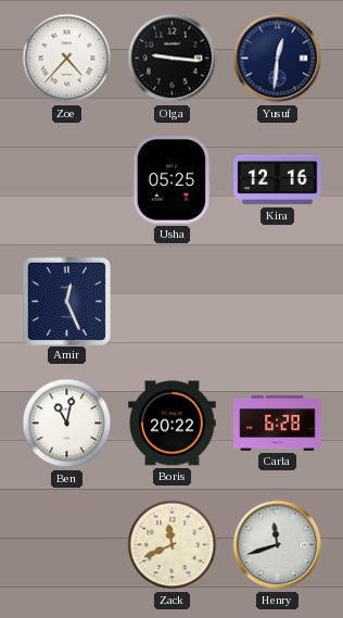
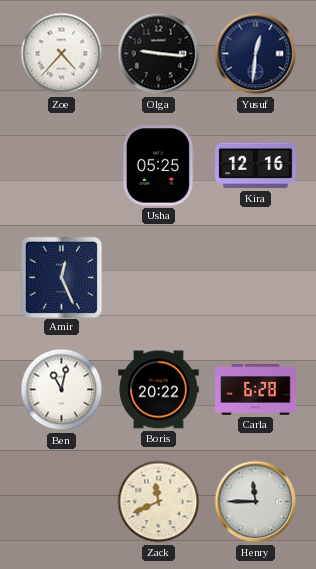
Henry: 11:42 -> 11:45 (256, 502)
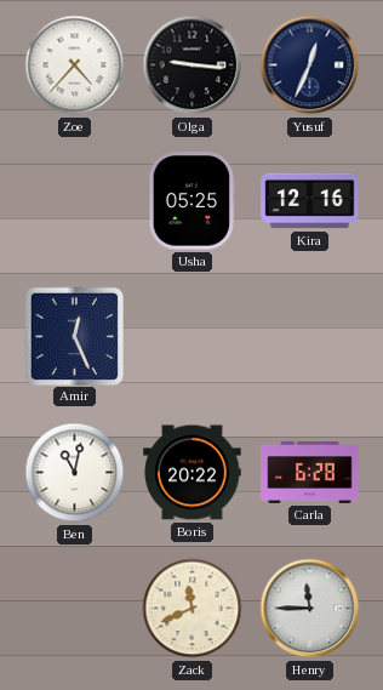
Yusuf: 12:31 -> 12:34 (310, 65)
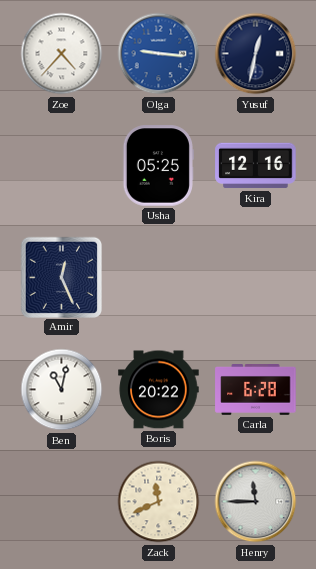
Olga dial: black -> blue (159, 54)
Yusuf: 12:34 -> 12:32 (256, 54)
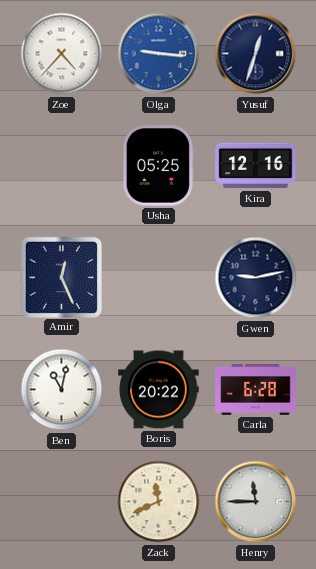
Yusuf: 12:32 -> 12:33 (256, 54)
Gwen: none -> 9:13 (256, 278)
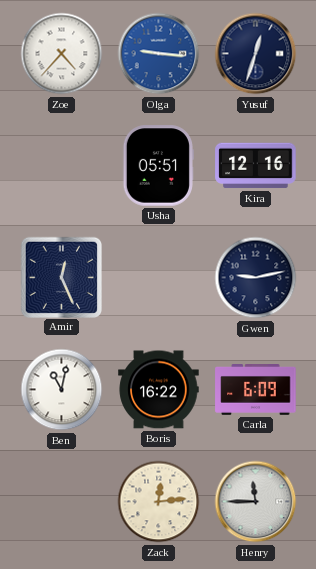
Usha: 05:25 -> 05:51 (158, 166)
Boris: 20:22 -> 16:22 (159, 390)
Carla: 6:28 -> 6:09 (256, 390)
Zack: 11:41 -> 12:14 (159, 502)
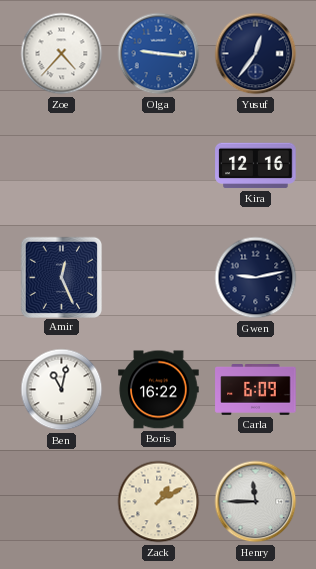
Yusuf: 12:33 -> 12:36 (256, 54)
Usha: 05:51 -> none (158, 166)
Zack: 12:14 -> 1:10 (159, 502)
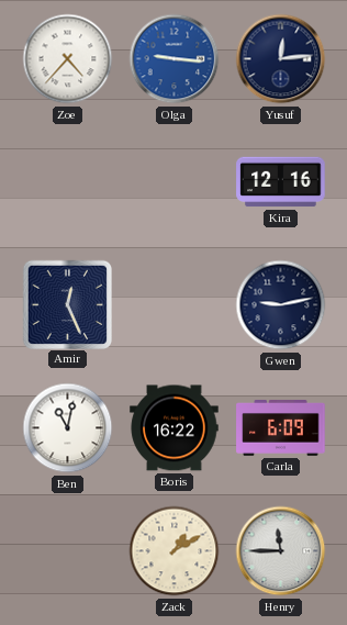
Yusuf: 12:36 -> 12:14 (281, 59)
